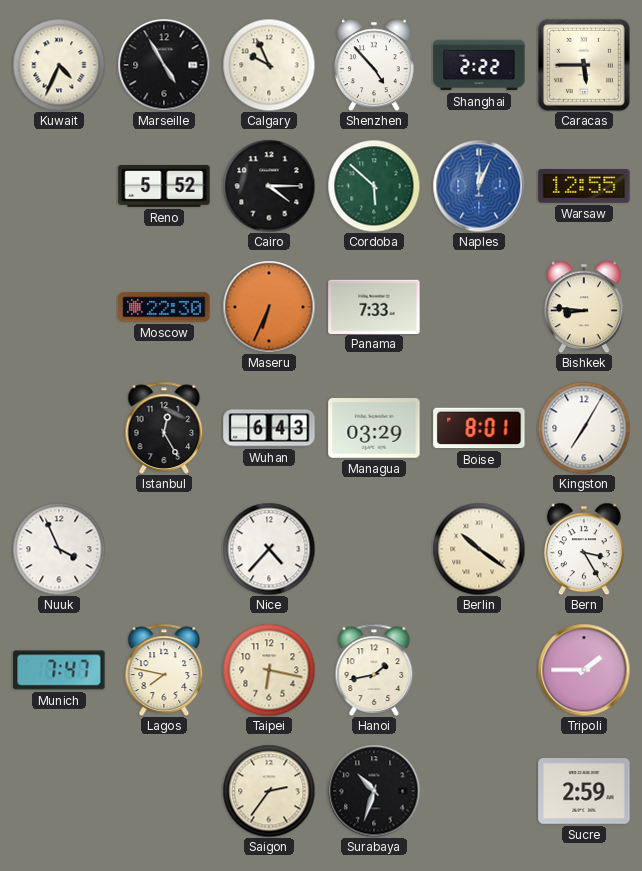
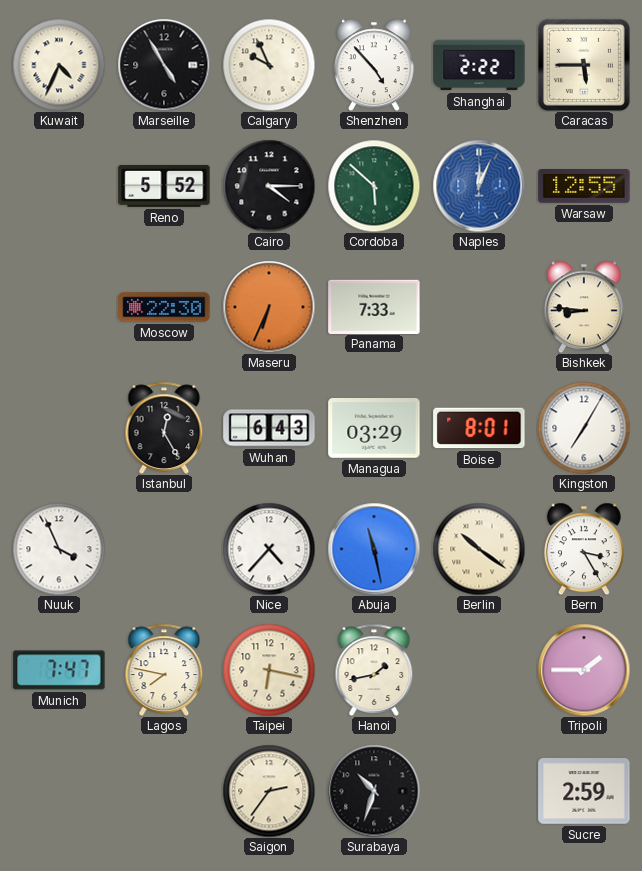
Abuja: none -> 11:28 (374, 549)
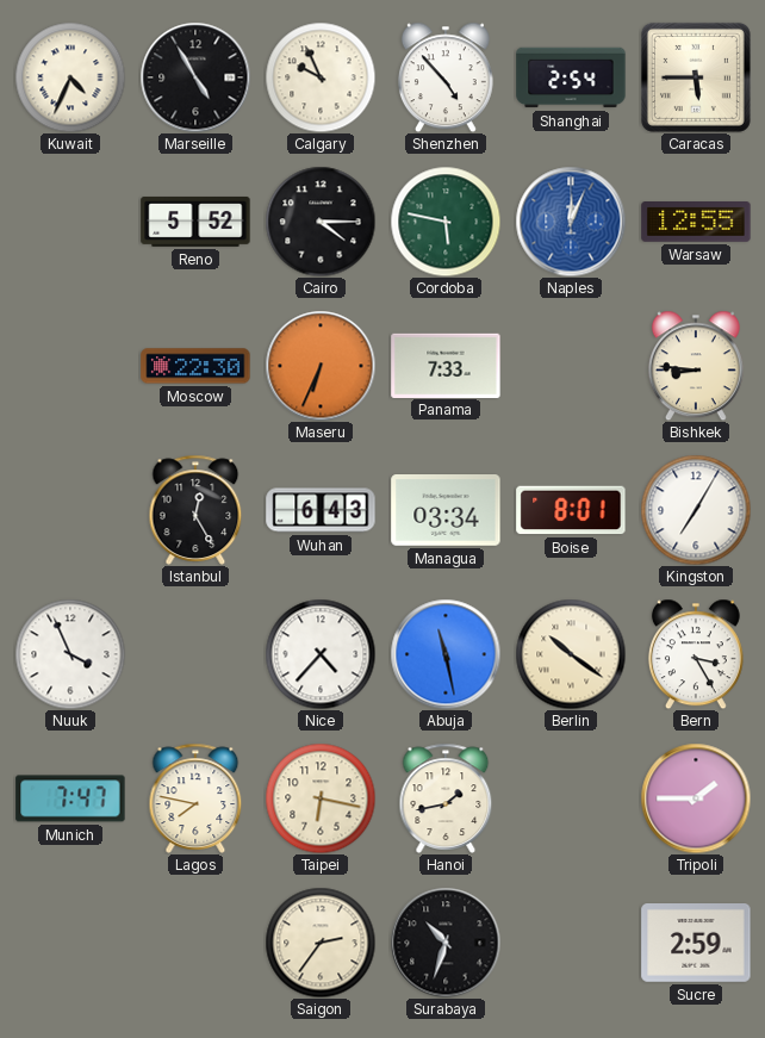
Shanghai: 2:22 -> 2:54 (571, 77)
Cordoba: 5:52 -> 5:47 (446, 222)
Managua: 03:29 -> 03:34 (446, 511)
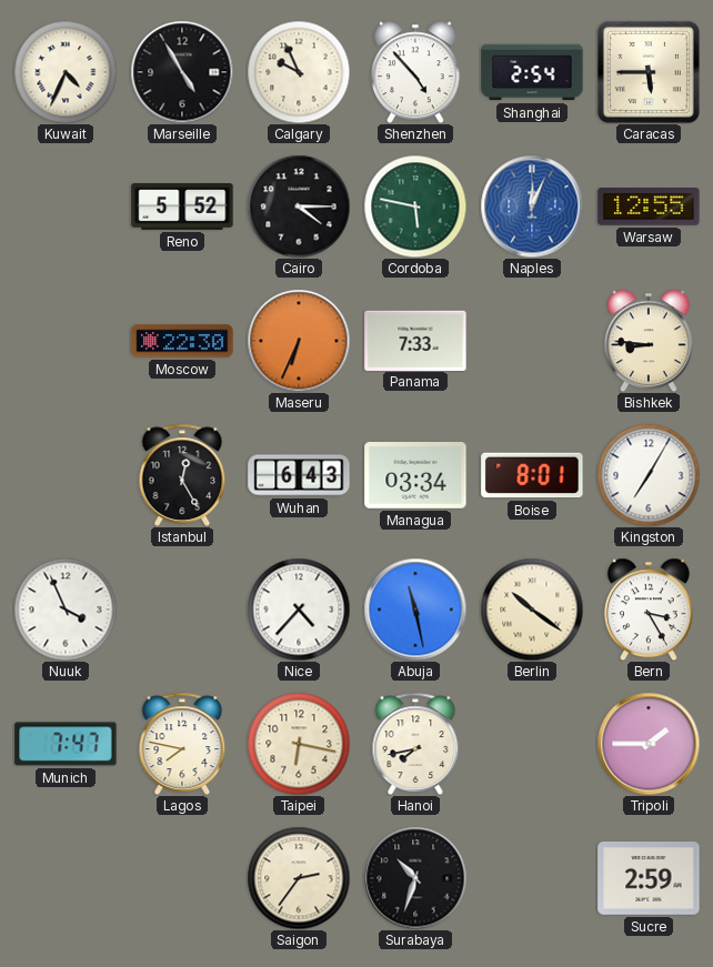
Hanoi: 1:43 -> 7:43 (415, 744)
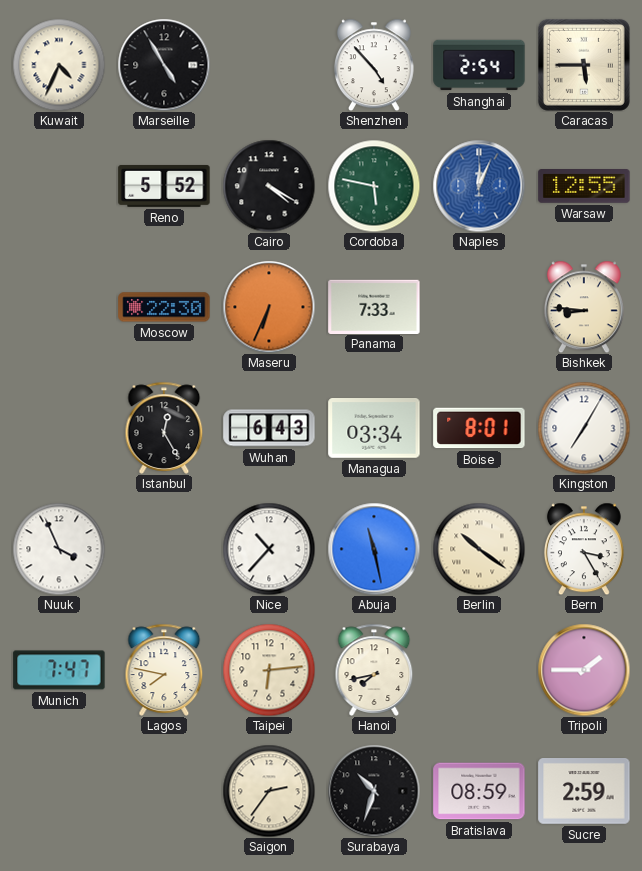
Calgary: 9:56 -> none (299, 72)
Cairo: 4:15 -> 4:20 (269, 186)
Nice: 4:37 -> 10:37 (269, 549)
Taipei: 6:17 -> 6:14 (269, 670)
Bratislava: none -> 08:59 (479, 791)
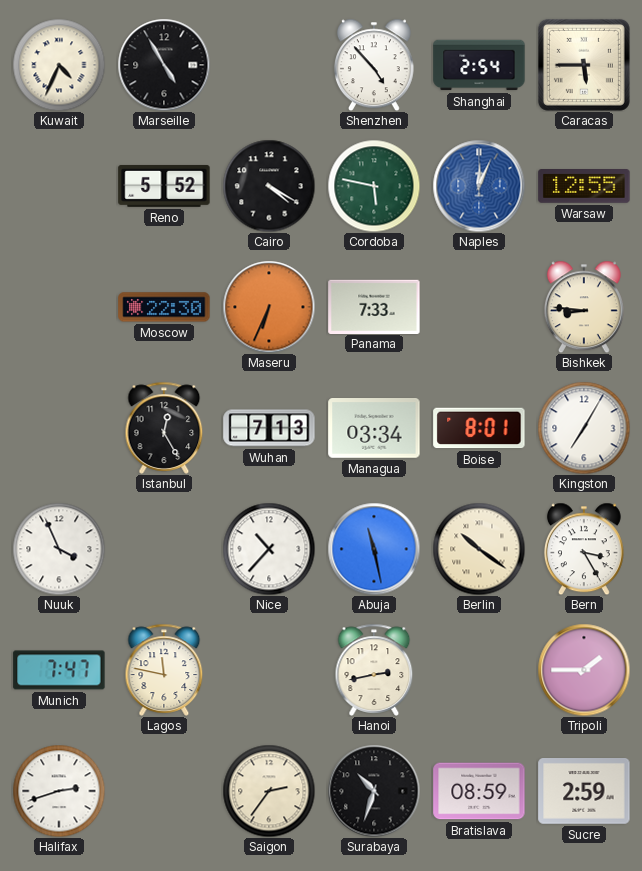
Wuhan: 6:43 -> 7:13 (269, 428)
Lagos: 7:47 -> 11:47 (164, 670)
Taipei: 6:14 -> none (269, 670)
Hanoi: 7:43 -> 2:43 (374, 670)
Halifax: none -> 2:42 (59, 791)
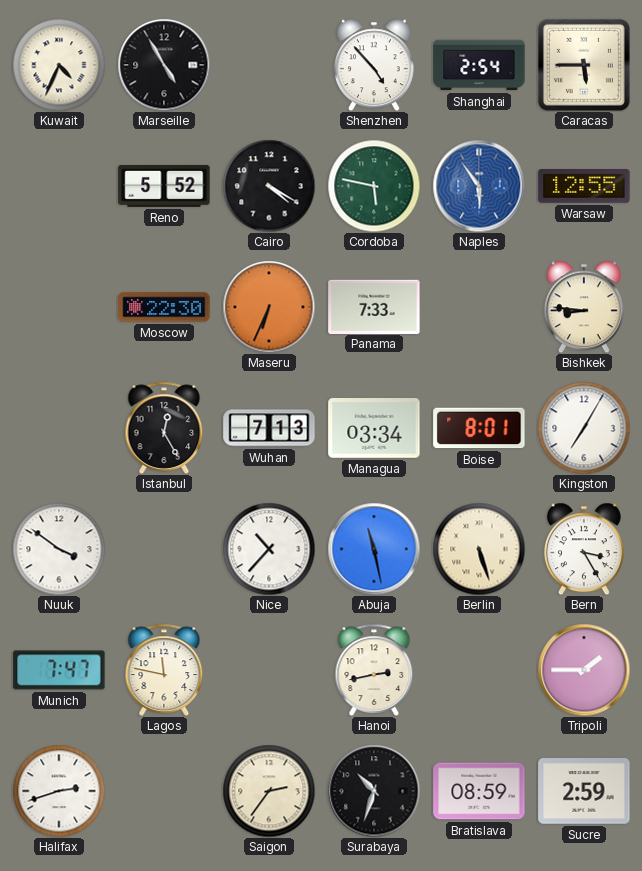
Naples: 12:04 -> 5:54 (479, 186)
Nuuk: 3:56 -> 3:51 (59, 549)
Berlin: 10:21 -> 5:27 (479, 549)
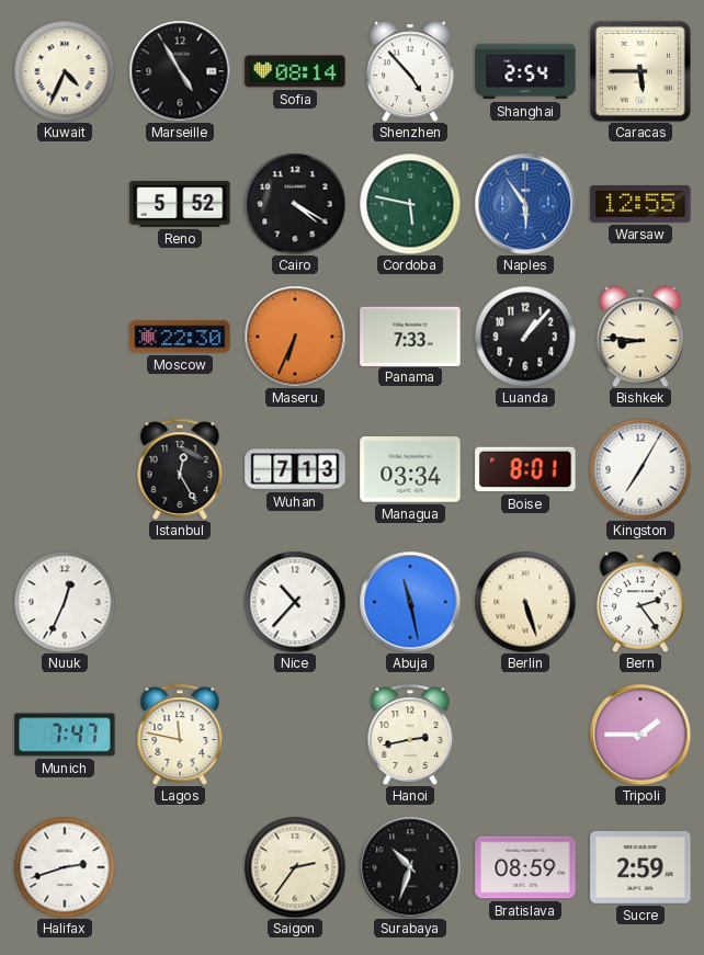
Sofia: none -> 08:14 (295, 71)
Luanda: none -> 1:07 (525, 337)
Nuuk: 3:51 -> 12:34 (65, 602)
Bern: 3:25 -> 2:24 (640, 602)
